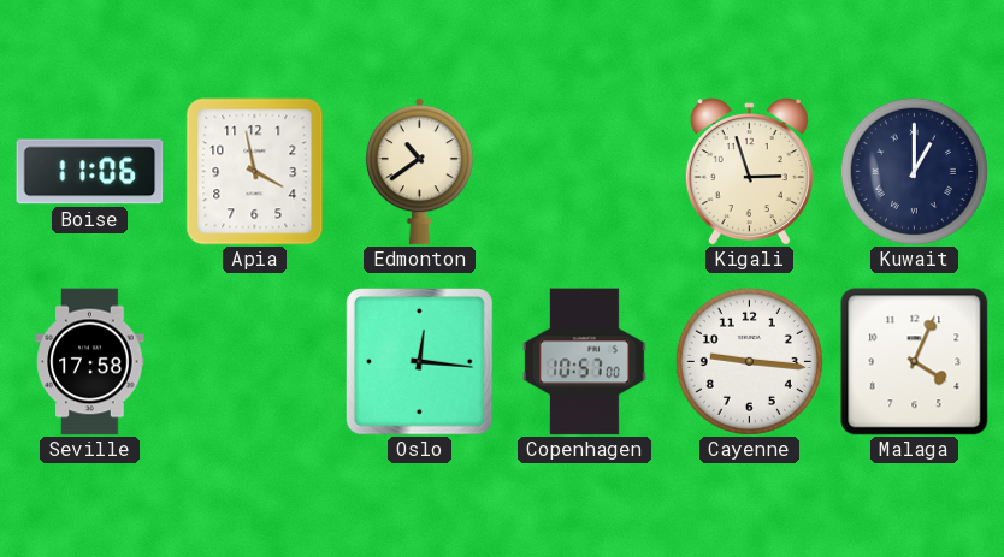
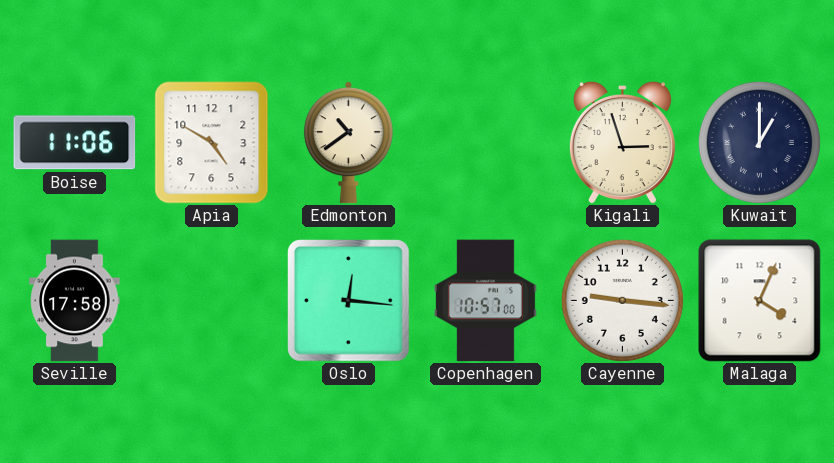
Apia: 3:58 -> 4:50 (212, 143)
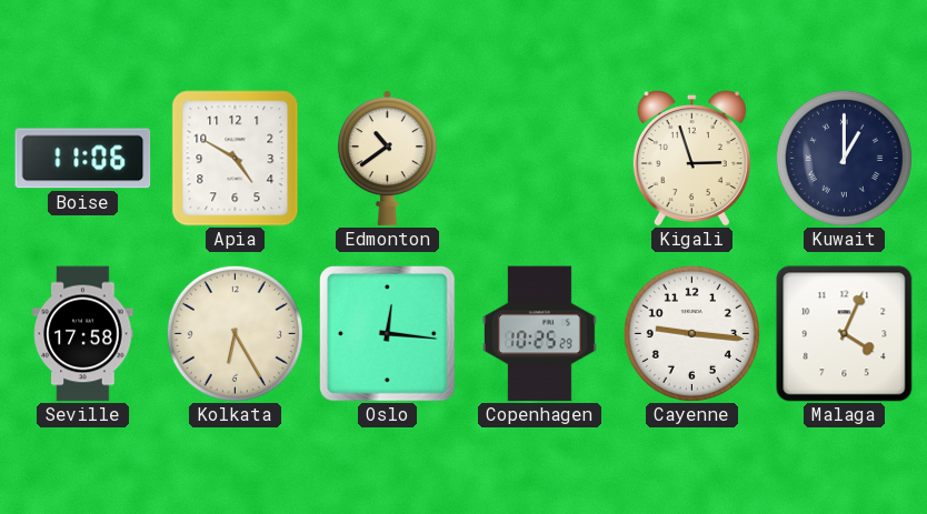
Kolkata: none -> 6:25 (235, 333)
Copenhagen: 10:57 -> 10:25 (539, 334)
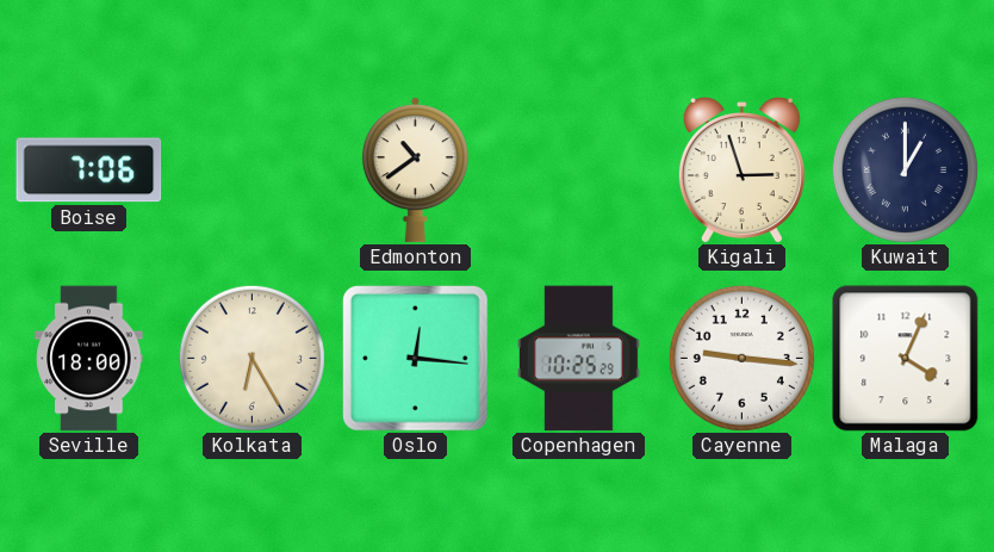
Boise: 11:06 -> 7:06 (89, 170)
Apia: 4:50 -> none (236, 159)
Seville: 17:58 -> 18:00 (89, 359)
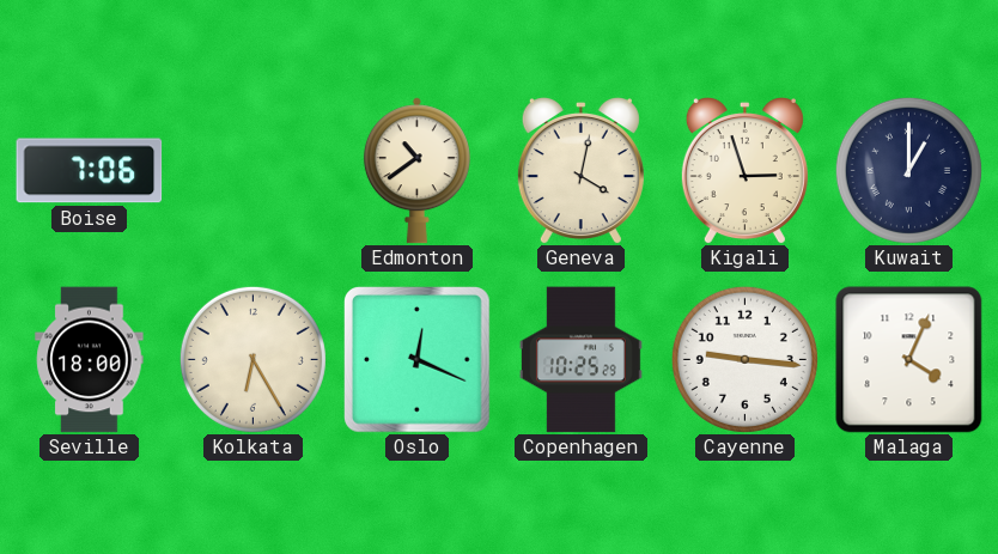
Geneva: none -> 4:02 (580, 171)
Oslo: 12:16 -> 12:19 (418, 360)
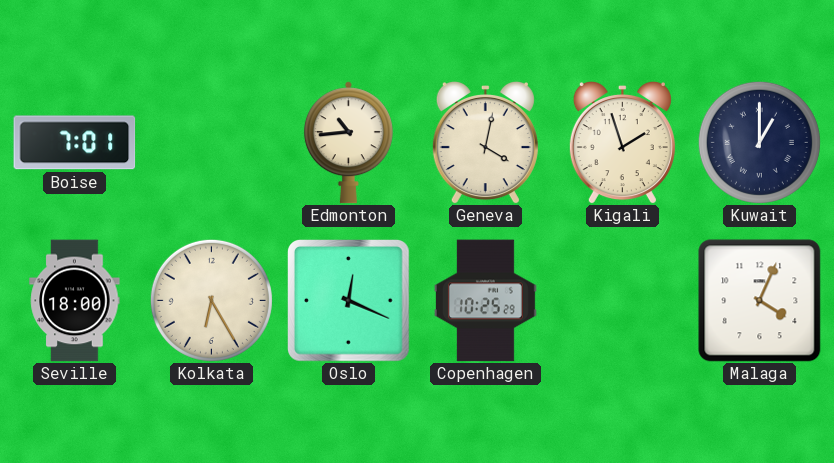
Boise: 7:06 -> 7:01 (75, 143)
Edmonton: 10:39 -> 10:44 (348, 143)
Kigali: 2:57 -> 1:57 (622, 143)
Cayenne: 9:16 -> none (744, 359)
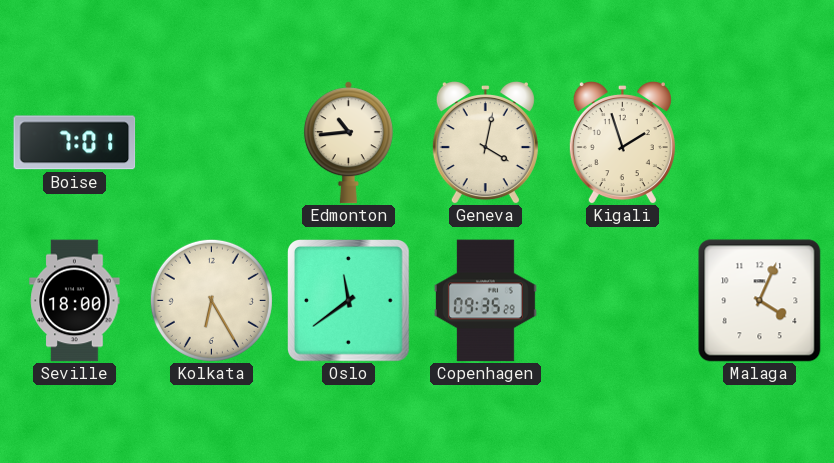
Kuwait: 1:00 -> none (759, 142)
Oslo: 12:19 -> 11:39 (349, 301)
Copenhagen: 10:25 -> 09:35 (485, 301)
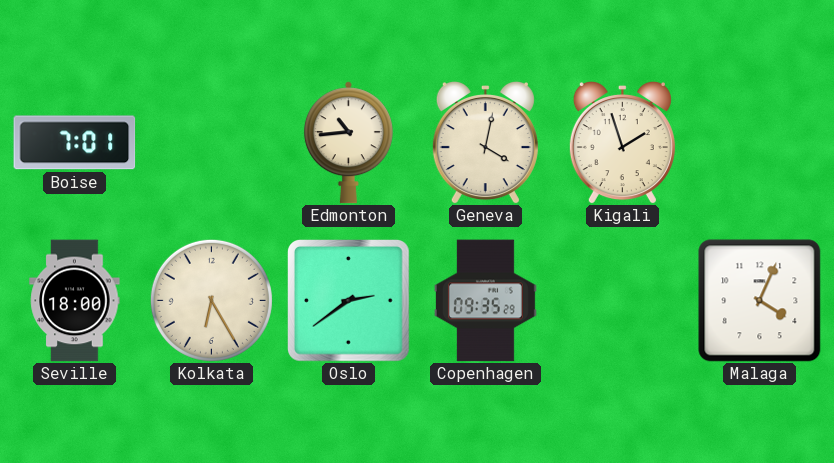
Oslo: 11:39 -> 2:39 (349, 301)
